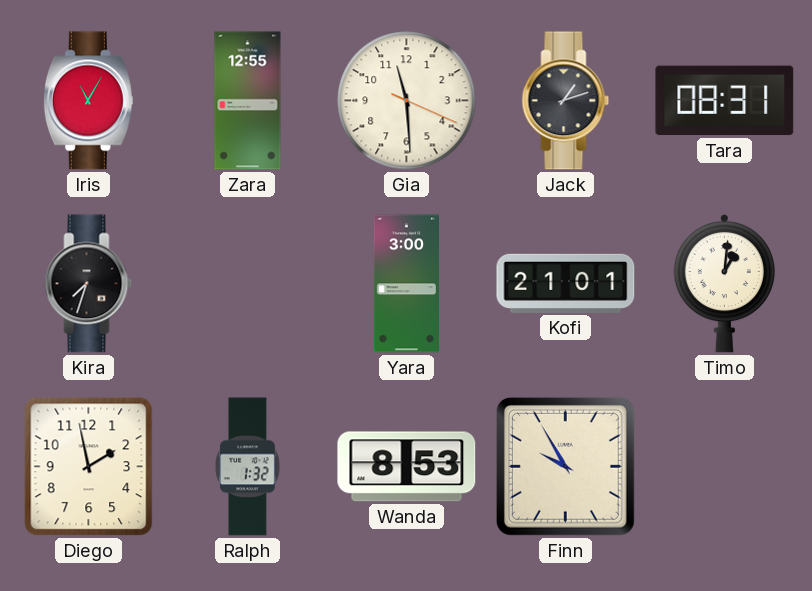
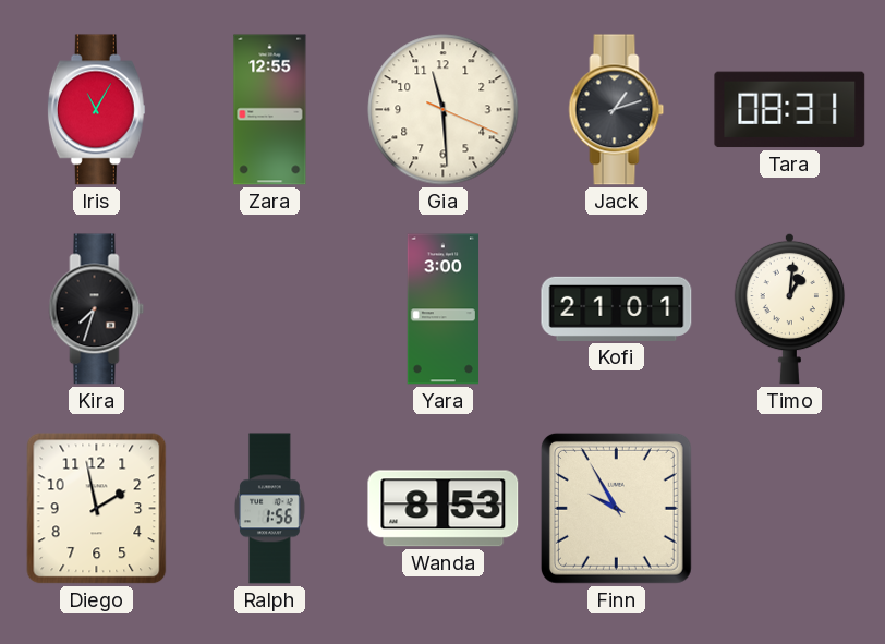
Ralph: 1:32 -> 1:56 (270, 509)
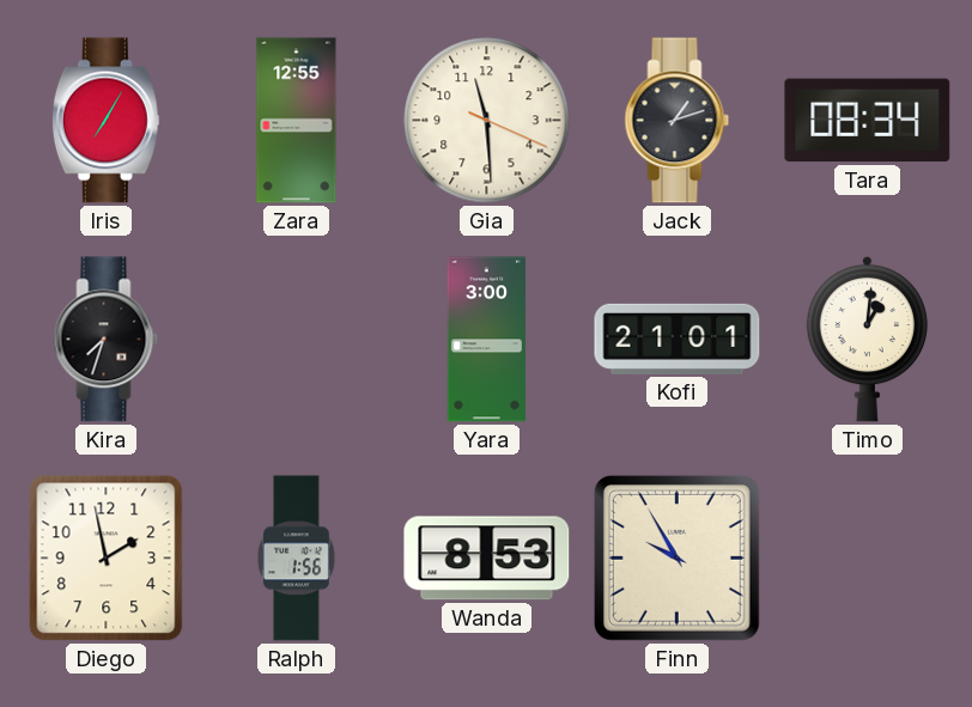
Iris: 11:05 -> 7:05 (105, 121)
Tara: 08:31 -> 08:34 (868, 121)
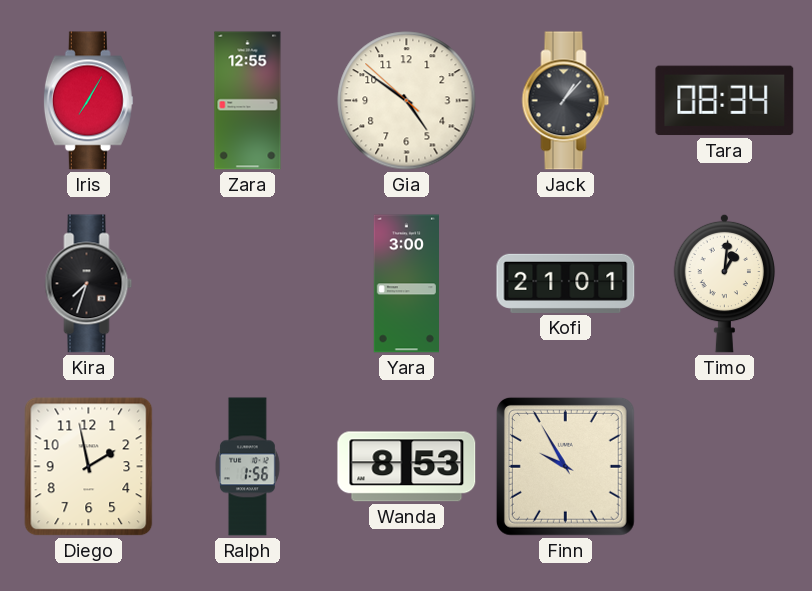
Gia: 11:29 -> 4:50 (407, 101)
Jack: 1:12 -> 1:07 (566, 101)
